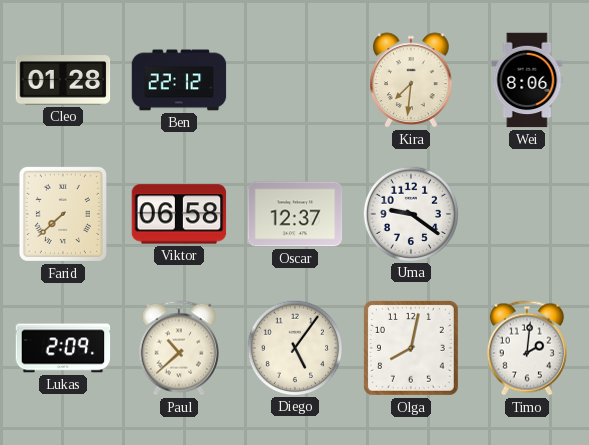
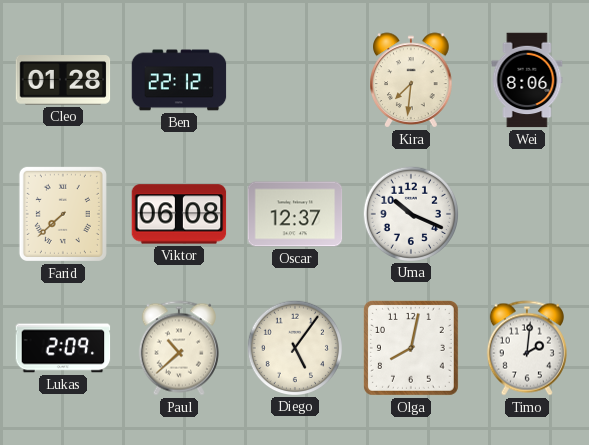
Viktor: 06:58 -> 06:08 (179, 214)
Uma: 9:21 -> 10:19 (410, 213)
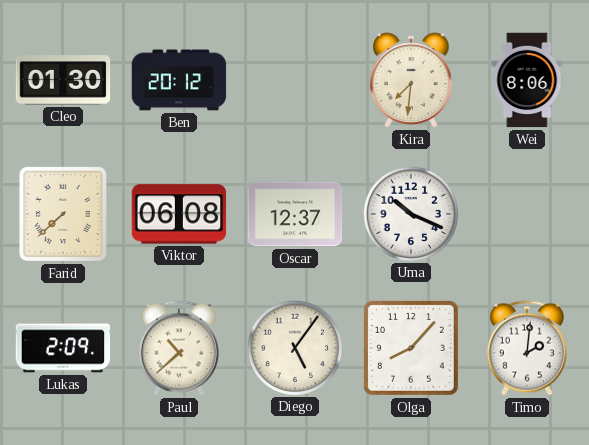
Cleo: 01:28 -> 01:30 (63, 80)
Ben: 22:12 -> 20:12 (179, 80)
Olga: 8:02 -> 8:07 (411, 348)
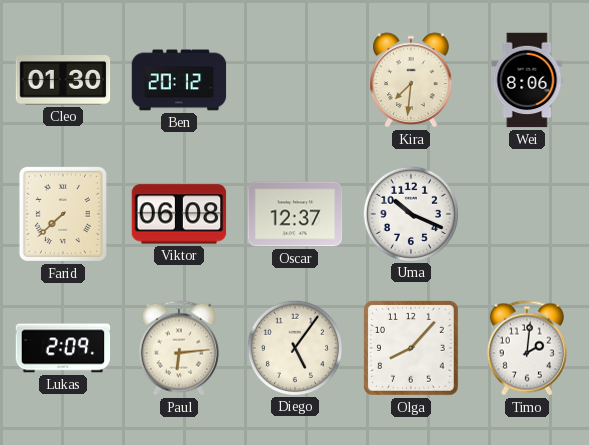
Paul: 10:38 -> 6:14 (179, 348)
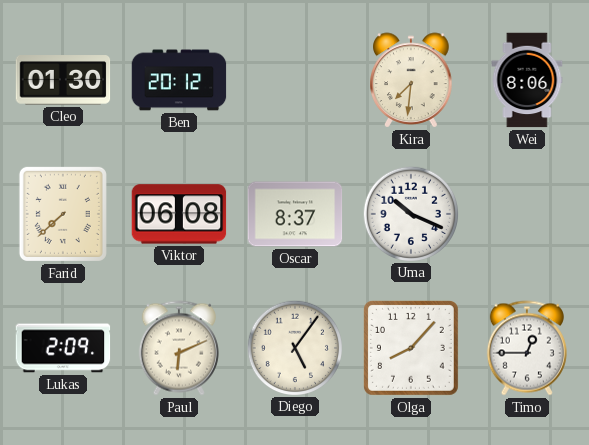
Oscar: 12:37 -> 8:37 (295, 214)
Paul: 6:14 -> 6:11 (179, 348)
Timo: 2:01 -> 12:45 (527, 348)
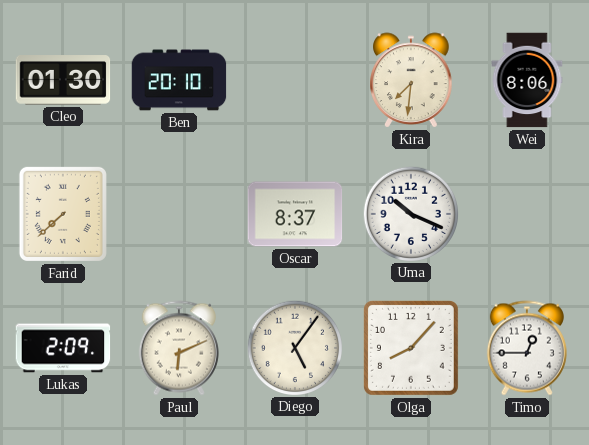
Ben: 20:12 -> 20:10 (179, 80)
Viktor: 06:08 -> none (179, 214)
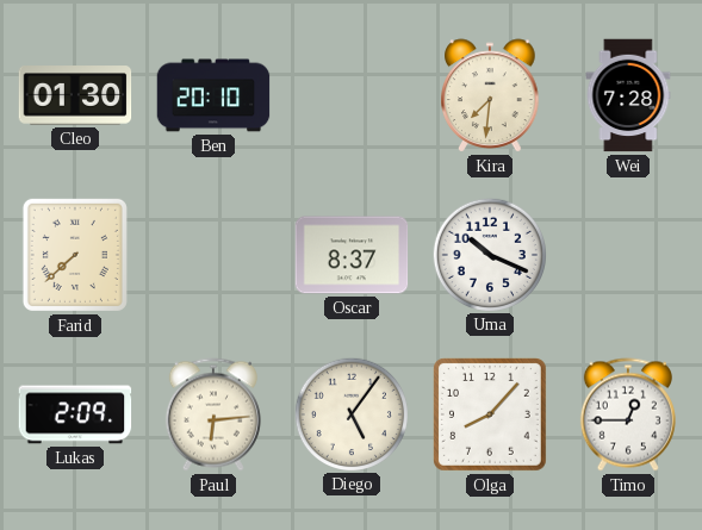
Wei: 8:06 -> 7:28 (628, 95)
Paul: 6:11 -> 6:14 (213, 414)
